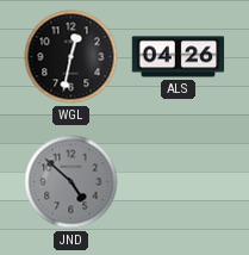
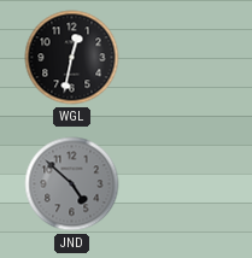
ALS: 04:26 -> none (179, 57)
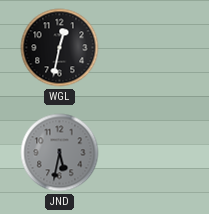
JND: 4:52 -> 5:32 (60, 153)
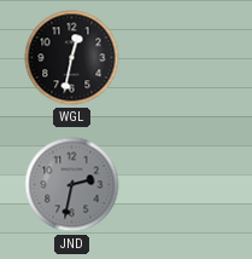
JND: 5:32 -> 2:32 (72, 185)
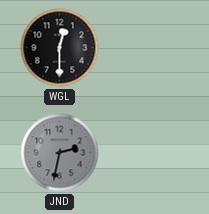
WGL: 12:32 -> 12:30 (60, 48)
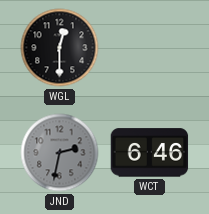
WCT: none -> 6:46 (150, 153)
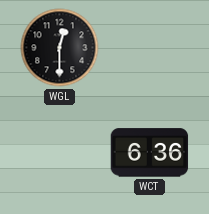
JND: 2:32 -> none (60, 153)
WCT: 6:46 -> 6:36 (150, 153)
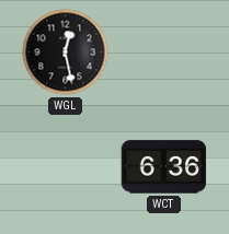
WGL: 12:30 -> 12:28 (66, 52)
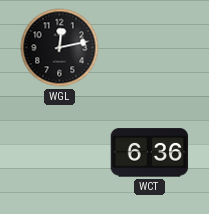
WGL: 12:28 -> 12:13 (60, 48)
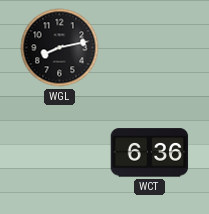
WGL: 12:13 -> 8:13 (60, 48)
